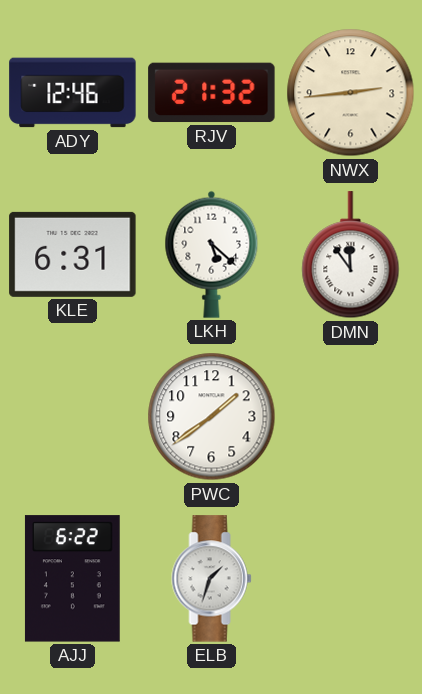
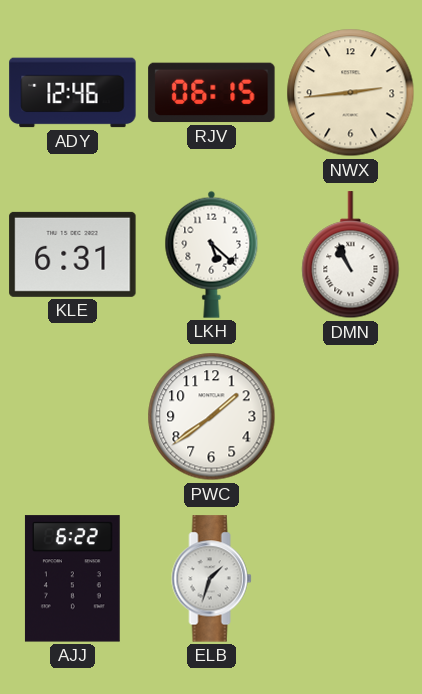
RJV: 21:32 -> 06:15 (212, 93)
DMN: 11:54 -> 10:56 (351, 255)
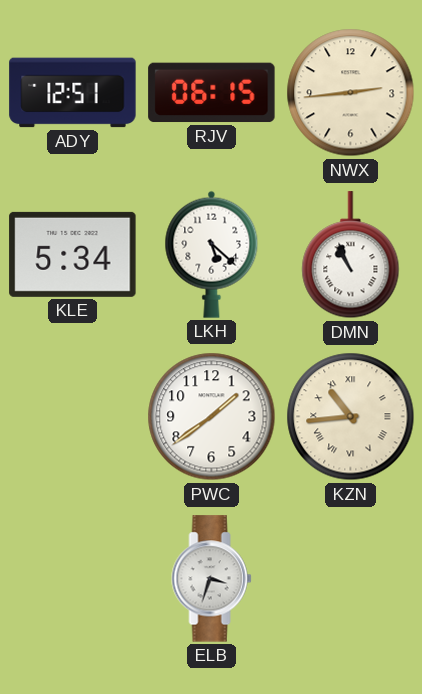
ADY: 12:46 -> 12:51 (73, 93)
KLE: 6:31 -> 5:34 (73, 254)
KZN: none -> 10:44 (351, 417)
AJJ: 6:22 -> none (72, 579)
ELB: 1:33 -> 3:33 (212, 579)
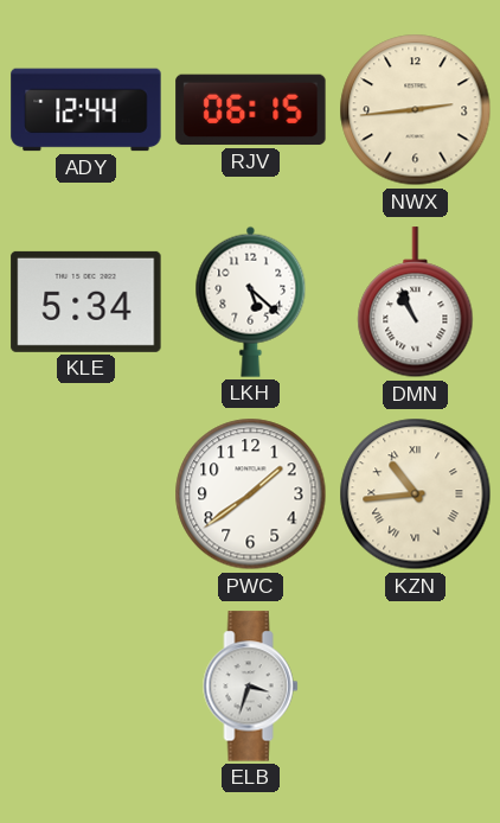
ADY: 12:51 -> 12:44 (86, 110)
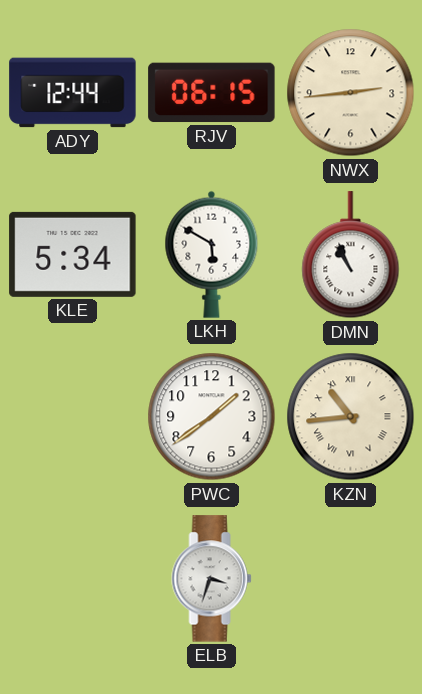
LKH: 5:22 -> 5:50 (212, 254)
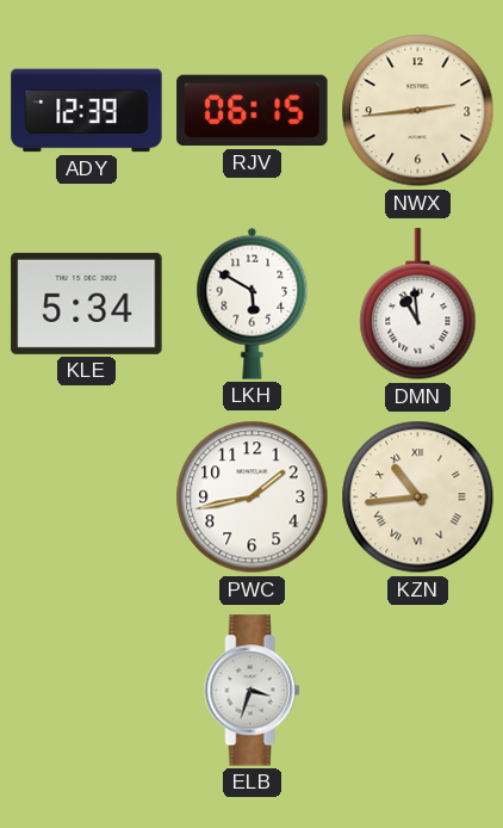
ADY: 12:44 -> 12:39 (87, 111)
DMN: 10:56 -> 10:59 (418, 304)
PWC: 1:39 -> 1:43 (253, 498)
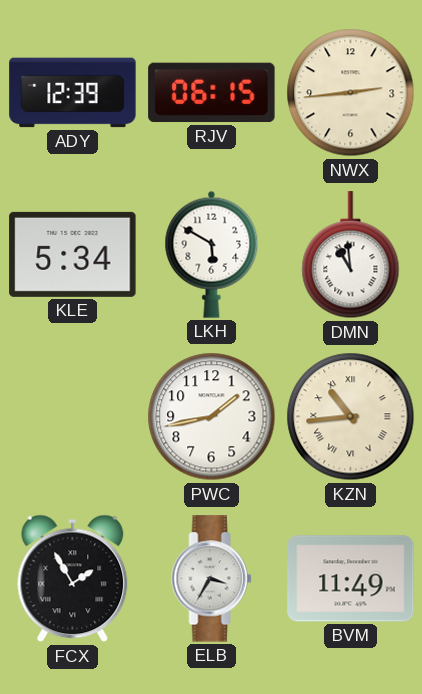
FCX: none -> 1:55 (73, 579)
ELB: 3:33 -> 3:35 (212, 579)
BVM: none -> 11:49 (351, 579)
